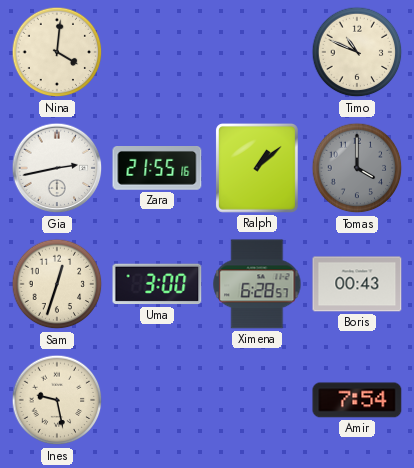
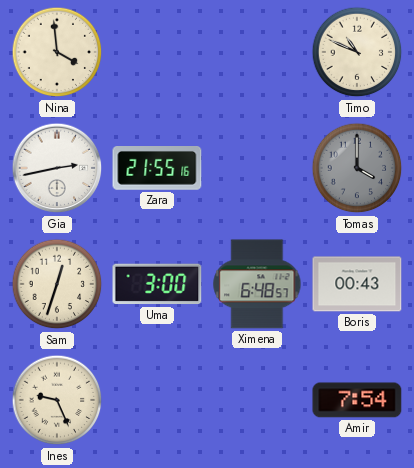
Nina: 4:01 -> 3:59 (57, 52)
Ralph: 1:08 -> none (257, 168)
Ximena: 6:28 -> 6:48 (257, 284)
Ines: 9:28 -> 9:26 (57, 400)
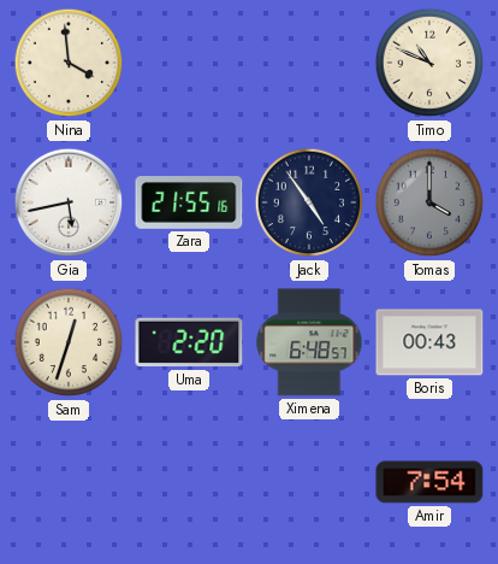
Gia: 2:43 -> 5:43 (69, 202)
Jack: none -> 4:54 (309, 202)
Uma: 3:00 -> 2:20 (189, 342)
Ines: 9:26 -> none (57, 400)
